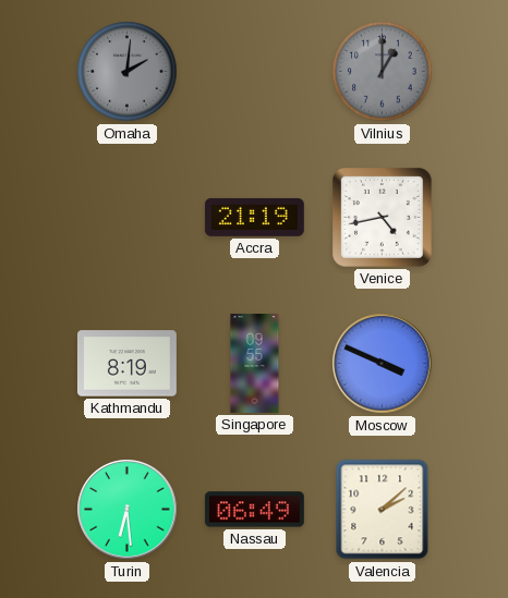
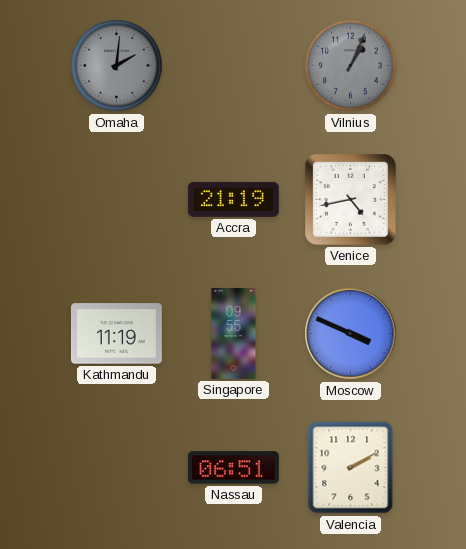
Vilnius: 1:00 -> 1:04 (351, 66)
Kathmandu: 8:19 -> 11:19 (116, 334)
Turin: 6:29 -> none (128, 510)
Nassau: 06:49 -> 06:51 (233, 468)
Valencia: 2:08 -> 2:10 (351, 468)
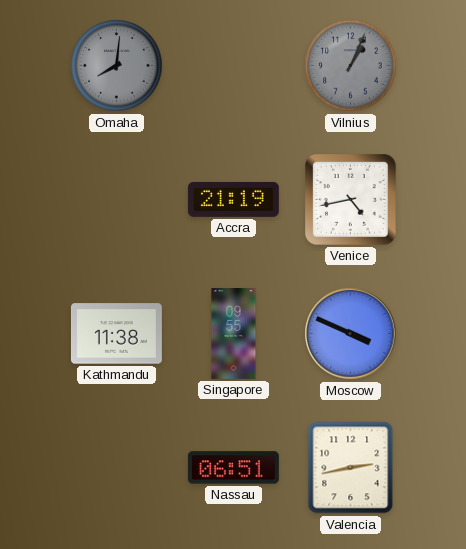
Omaha: 2:01 -> 8:01 (117, 66)
Kathmandu: 11:19 -> 11:38 (116, 334)
Valencia: 2:10 -> 2:43 (351, 468)
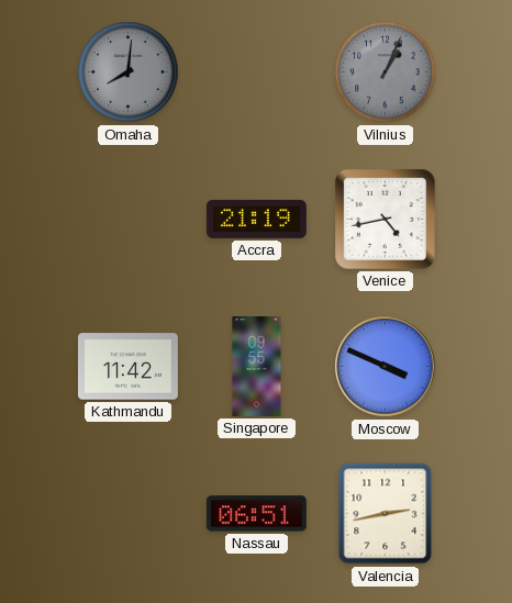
Kathmandu: 11:38 -> 11:42 (127, 367)
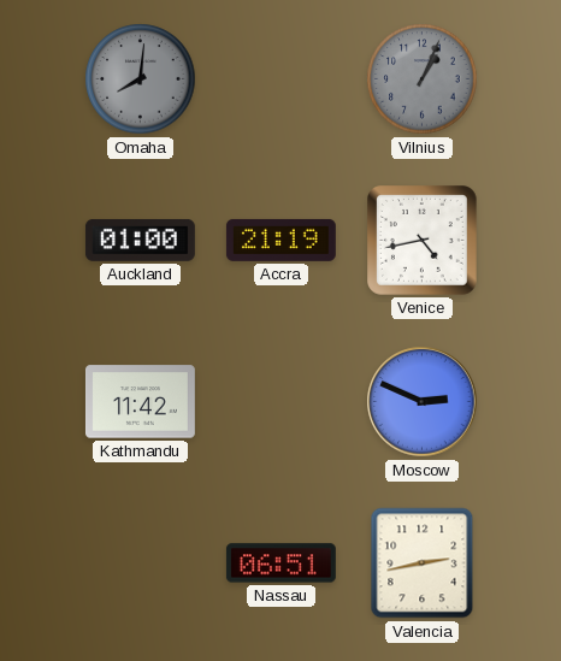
Auckland: none -> 01:00 (140, 240)
Singapore: 09:55 -> none (257, 367)
Moscow: 3:49 -> 2:49 (423, 402)
